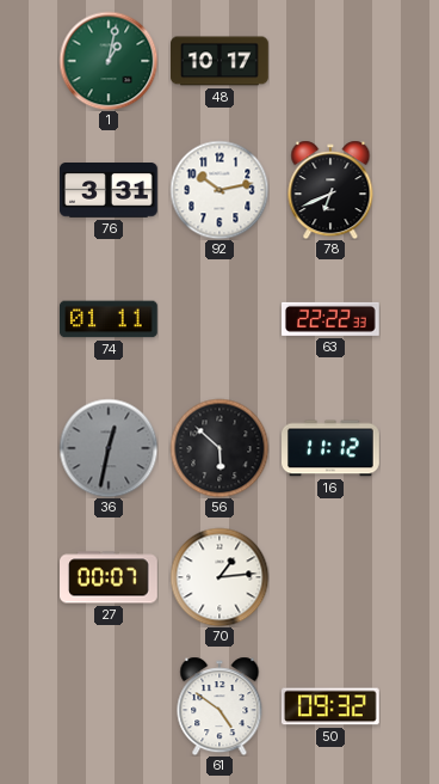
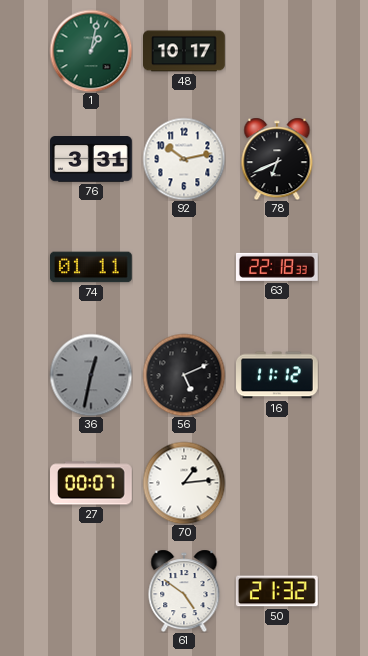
63: 22:22 -> 22:18 (278, 267)
56: 5:52 -> 5:11 (184, 375)
50: 09:32 -> 21:32 (277, 591)
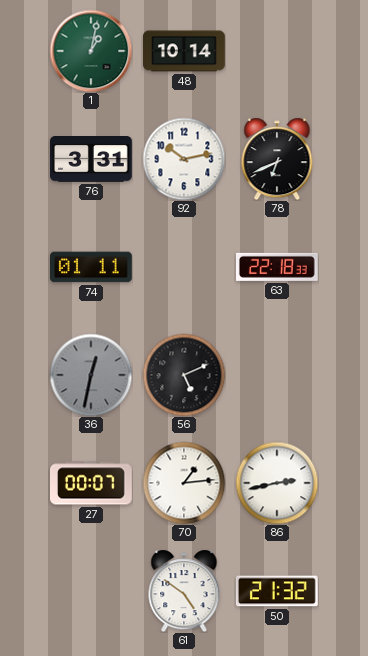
48: 10:17 -> 10:14 (185, 51)
16: 11:12 -> none (278, 375)
86: none -> 2:43 (277, 483)
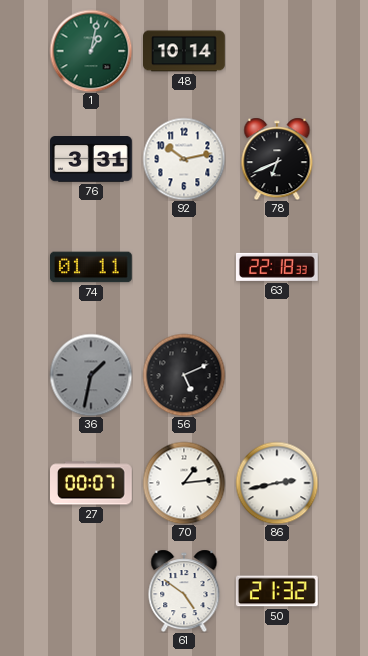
36: 12:32 -> 1:32 (91, 375)
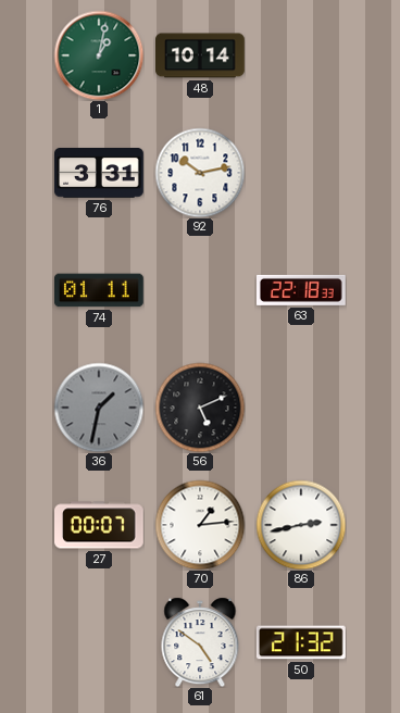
78: 6:41 -> none (277, 159)
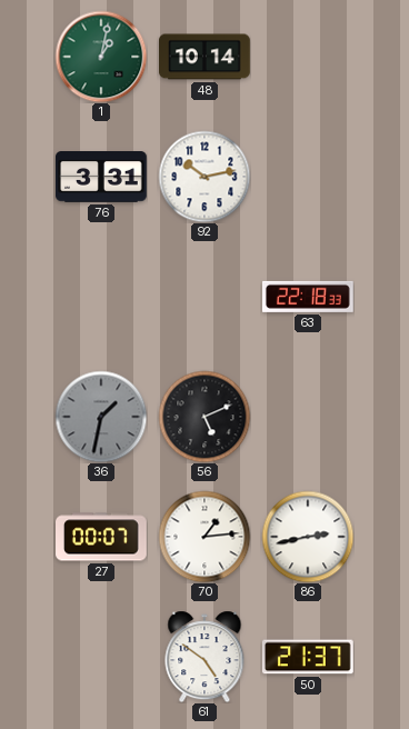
74: 01:11 -> none (100, 290)
50: 21:32 -> 21:37 (308, 657)
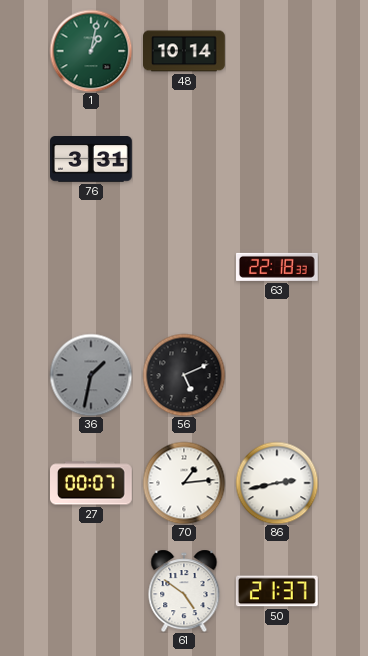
92: 10:13 -> none (205, 177)
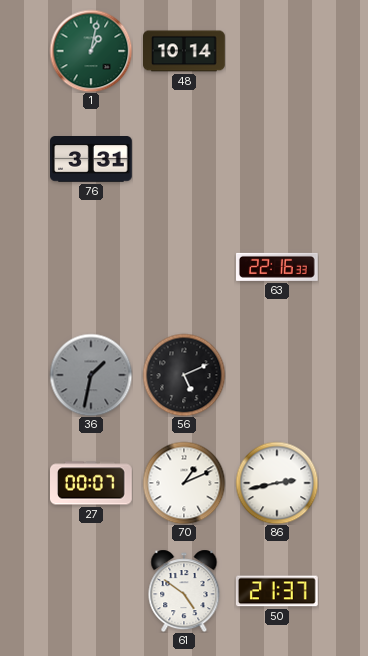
63: 22:18 -> 22:16 (278, 267)
70: 1:14 -> 1:11 (184, 483)
